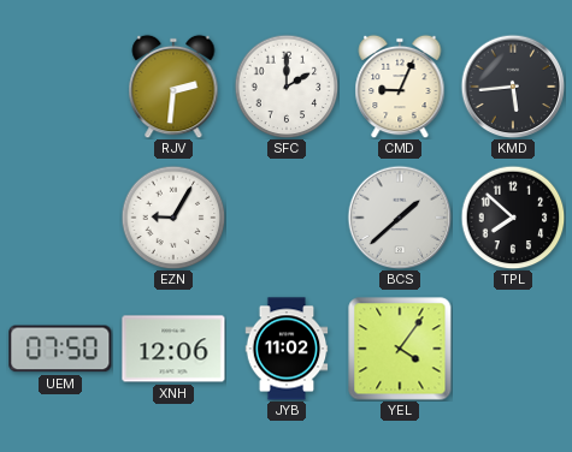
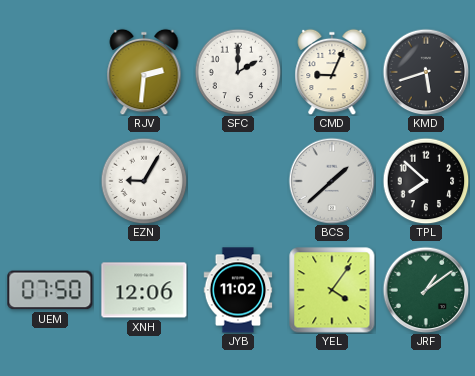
KMD: 5:44 -> 5:42 (426, 72)
JRF: none -> 1:09 (426, 290)
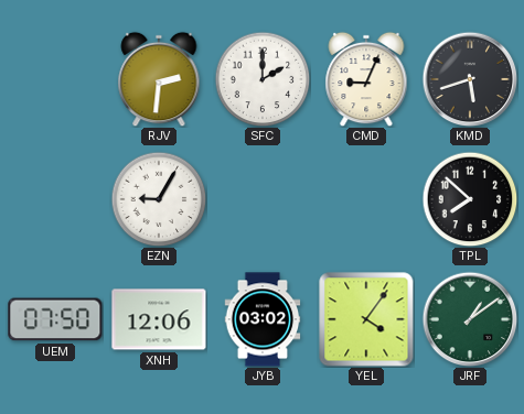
BCS: 1:38 -> none (332, 181)
JYB: 11:02 -> 03:02 (263, 319)
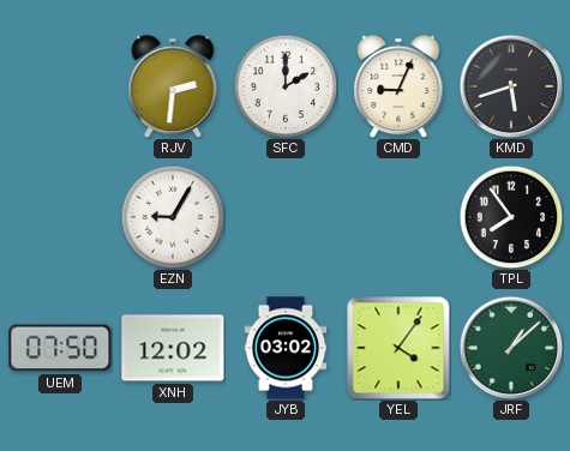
TPL: 7:52 -> 7:54 (511, 217)
XNH: 12:06 -> 12:02 (173, 348)
JRF: 1:09 -> 1:08 (511, 348)
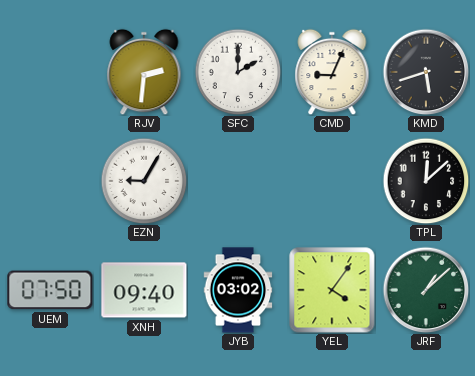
TPL: 7:54 -> 12:08 (426, 181)
XNH: 12:02 -> 09:40 (144, 290)
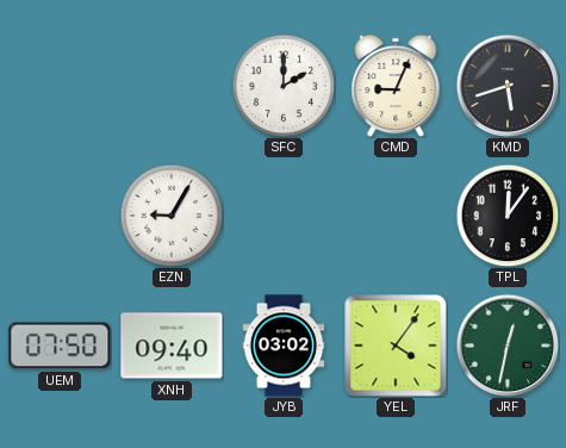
RJV: 2:31 -> none (144, 72)
TPL: 12:08 -> 12:06 (508, 216)
JRF: 1:08 -> 12:32 (508, 346)
